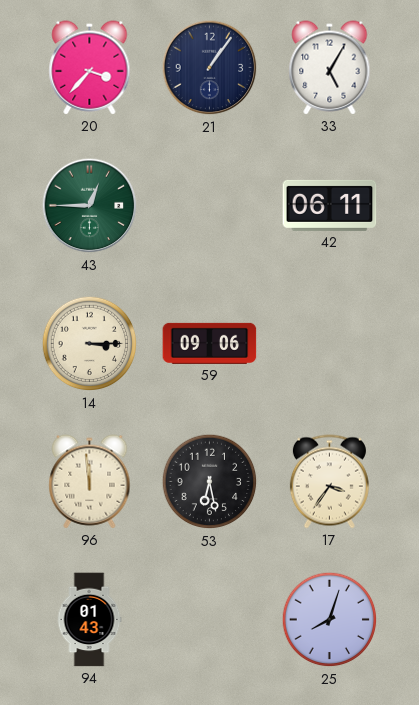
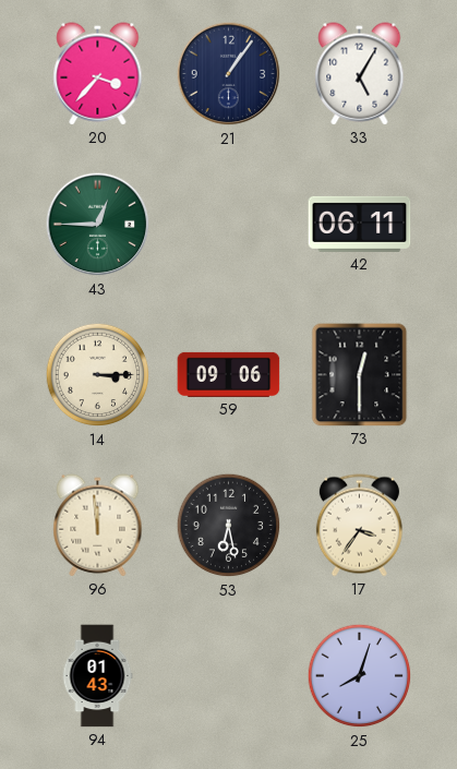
73: none -> 12:30 (360, 375)
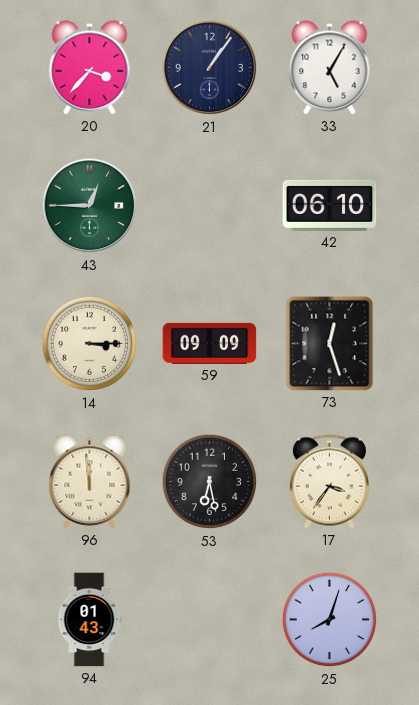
42: 06:11 -> 06:10 (330, 205)
59: 09:06 -> 09:09 (210, 343)
73: 12:30 -> 12:27 (330, 344)
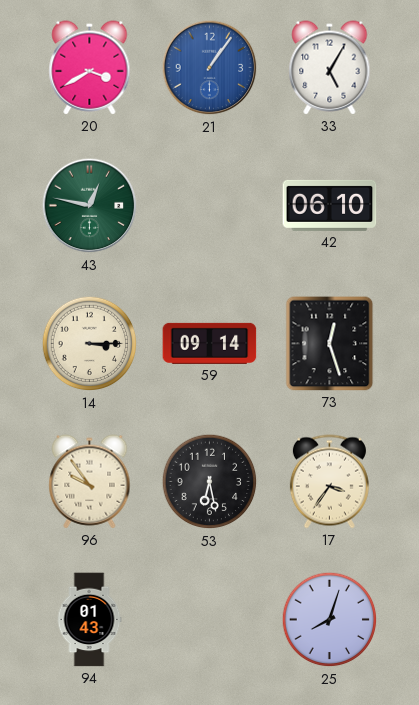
20: 3:37 -> 3:40 (90, 68)
21 dial: navy -> blue (210, 68)
43: 12:45 -> 12:47 (90, 206)
59: 09:09 -> 09:14 (210, 343)
96: 11:59 -> 9:54 (90, 482)
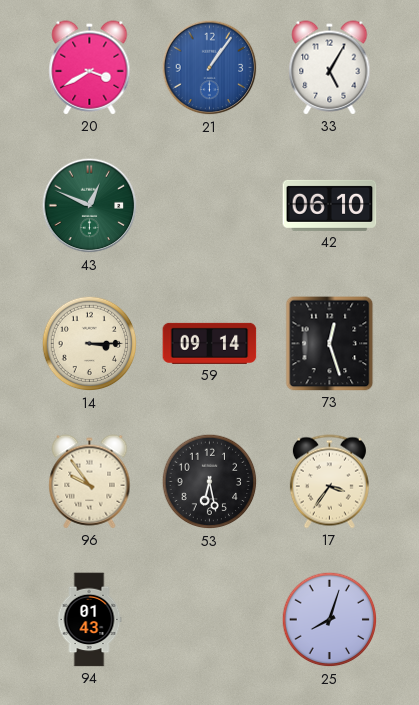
43: 12:47 -> 12:49 (90, 206)
